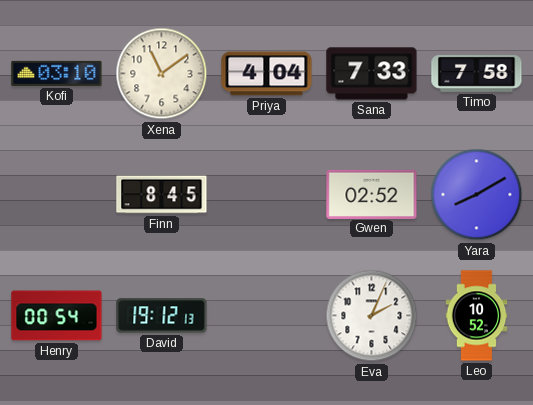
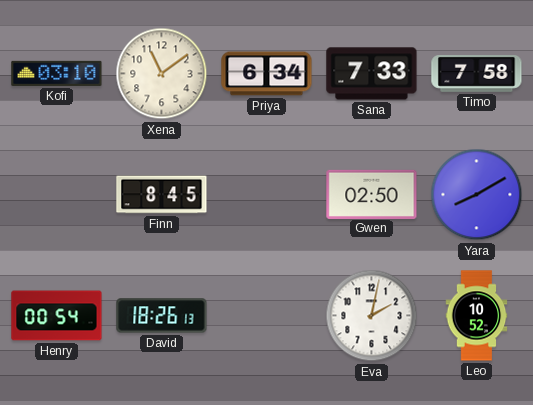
Priya: 4:04 -> 6:34 (267, 74)
Gwen: 02:52 -> 02:50 (372, 194)
David: 19:12 -> 18:26 (162, 316)
Eva: 2:04 -> 2:02 (372, 316)
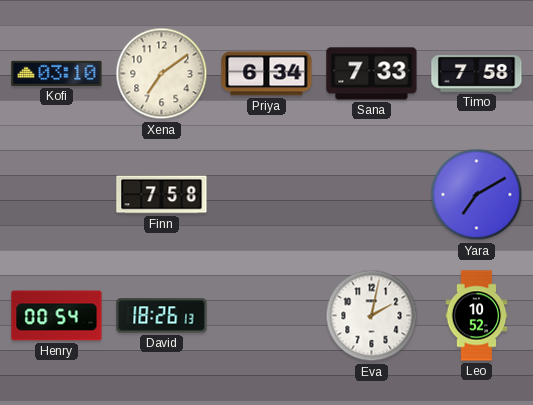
Xena: 11:09 -> 7:09 (162, 74)
Finn: 8:45 -> 7:58 (162, 195)
Gwen: 02:50 -> none (372, 194)
Yara: 8:10 -> 7:10 (477, 195)
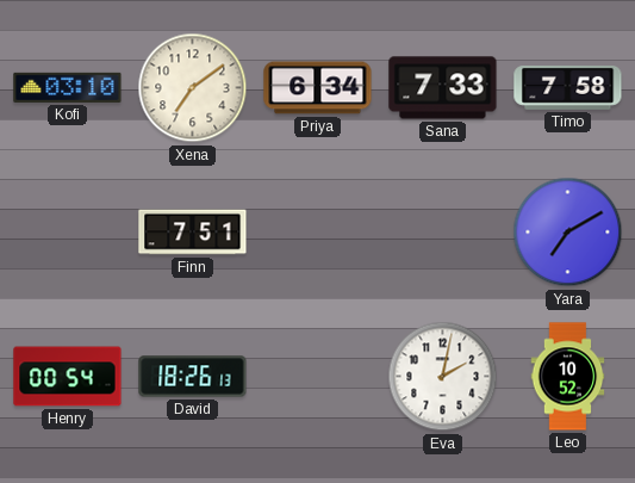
Finn: 7:58 -> 7:51 (193, 233)
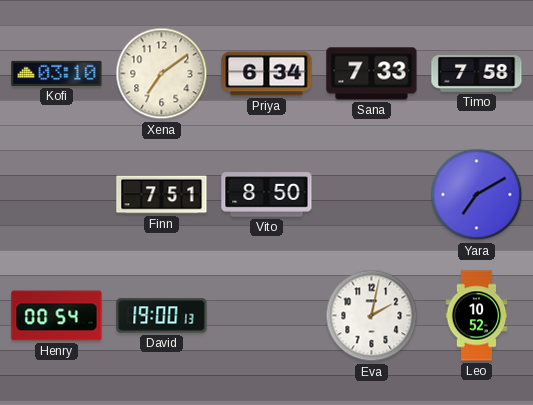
Vito: none -> 8:50 (267, 195)
David: 18:26 -> 19:00 (162, 316)
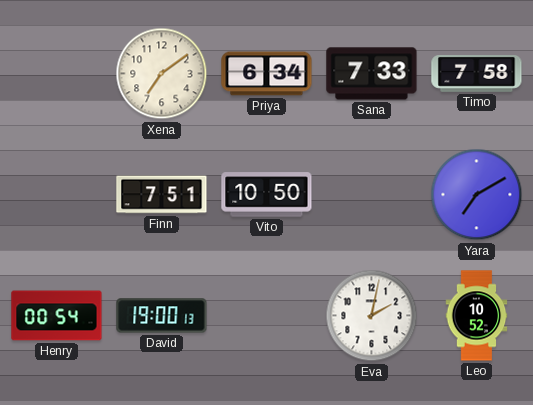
Kofi: 03:10 -> none (57, 73)
Vito: 8:50 -> 10:50 (267, 195)
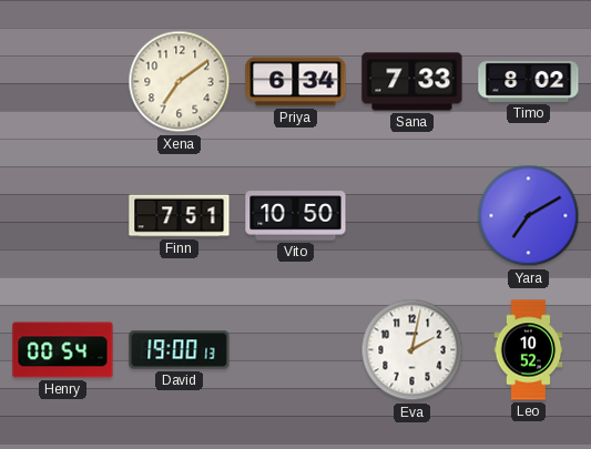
Timo: 7:58 -> 8:02 (529, 82)
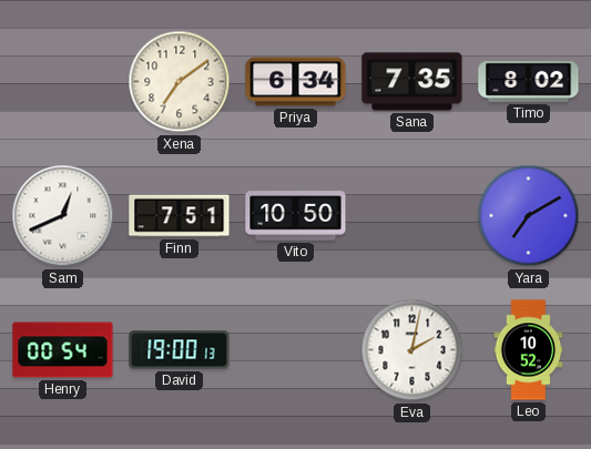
Sana: 7:33 -> 7:35 (412, 82)
Sam: none -> 12:41 (63, 216)
